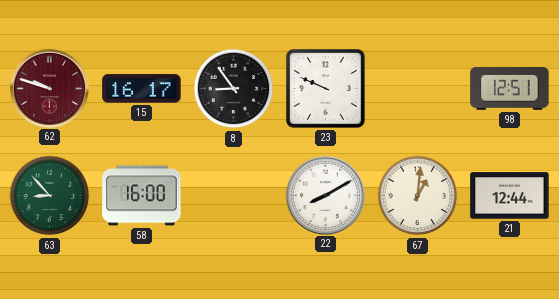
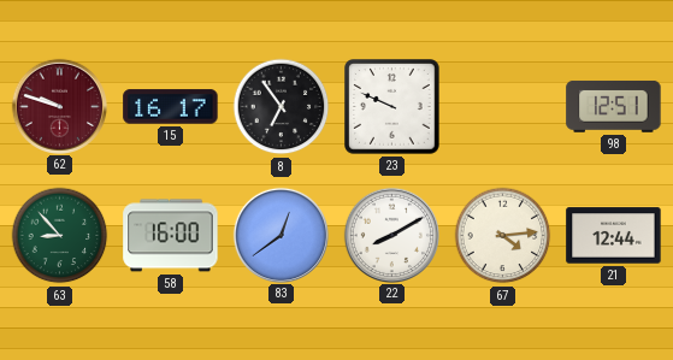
8: 8:54 -> 6:54 (282, 107)
83: none -> 12:39 (281, 235)
67: 1:01 -> 4:14 (503, 236)
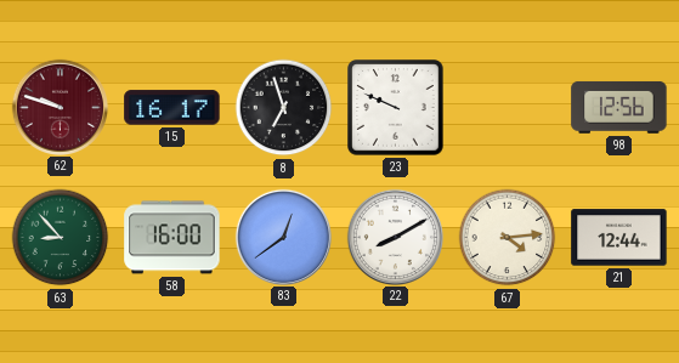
8: 6:54 -> 6:57 (284, 108)
98: 12:51 -> 12:56 (619, 107)
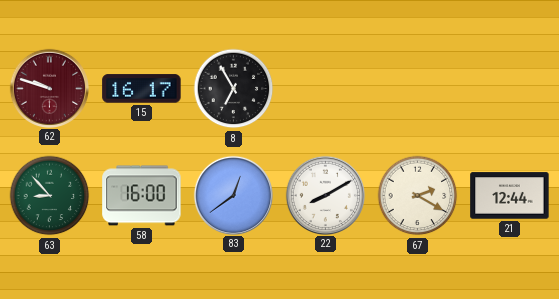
8: 6:57 -> 6:55 (234, 89)
23: 9:49 -> none (396, 108)
98: 12:56 -> none (619, 107)
67: 4:14 -> 2:20 (418, 196)
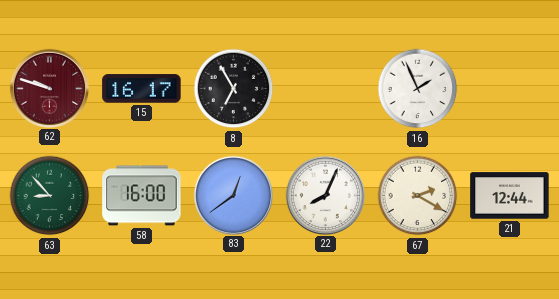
16: none -> 1:56 (418, 89)
22: 8:10 -> 8:04 (325, 195)
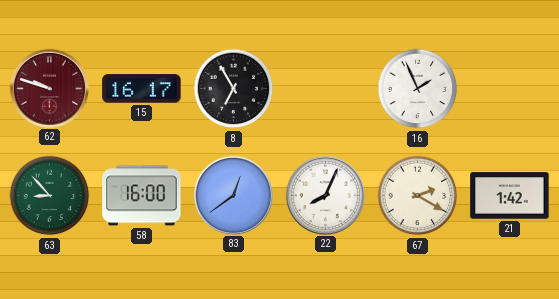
21: 12:44 -> 1:42 (510, 196)
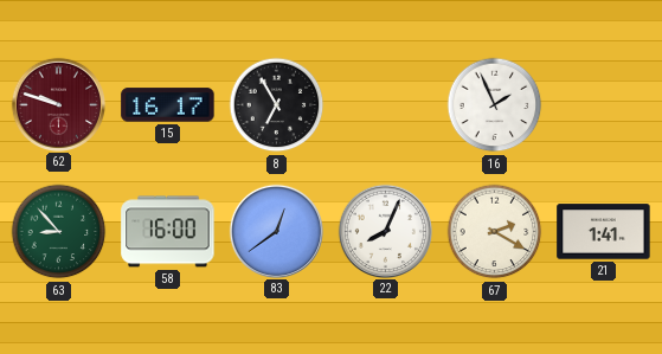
21: 1:42 -> 1:41 (604, 232)
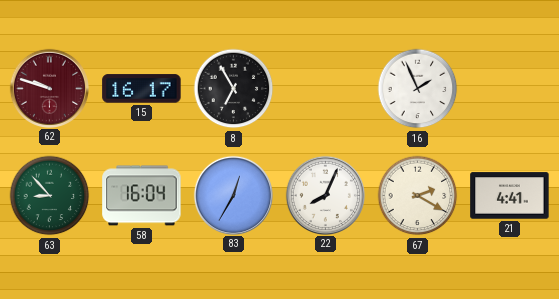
58: 16:00 -> 16:04 (142, 196)
83: 12:39 -> 12:35 (233, 195)
21: 1:41 -> 4:41 (510, 196)
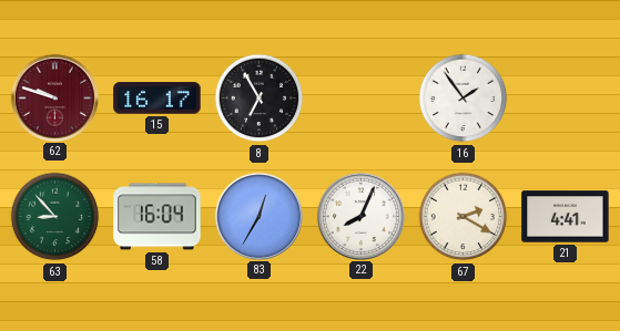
16: 1:56 -> 1:54 (464, 99)
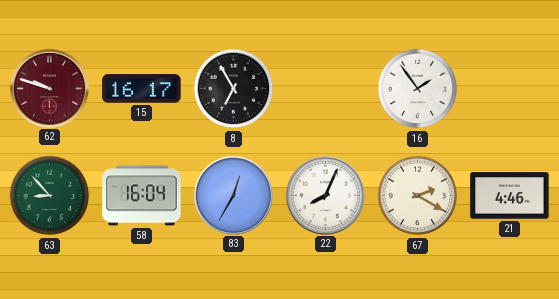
21: 4:41 -> 4:46 (510, 196)
